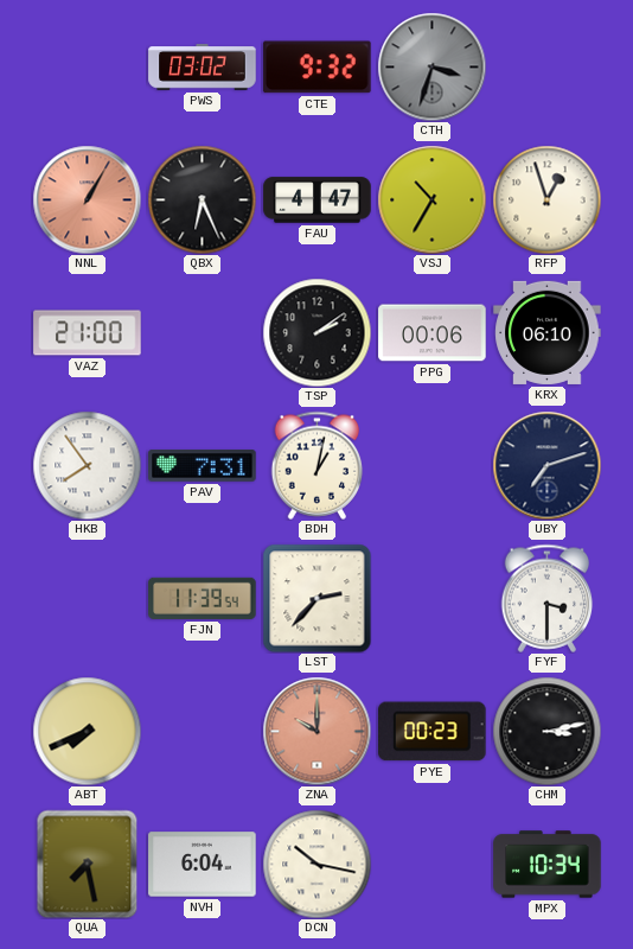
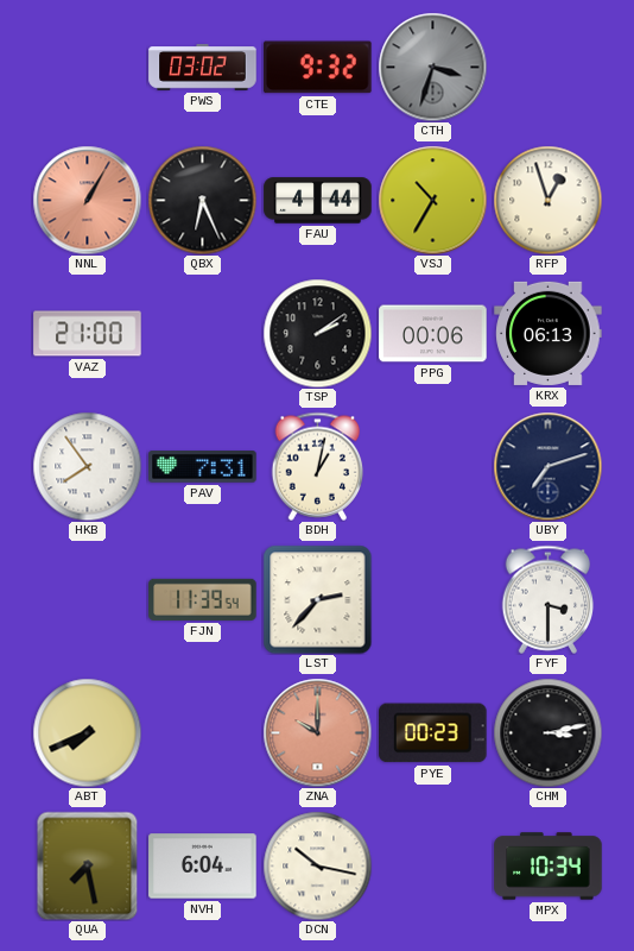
FAU: 4:47 -> 4:44 (318, 201)
KRX: 06:10 -> 06:13 (549, 333)
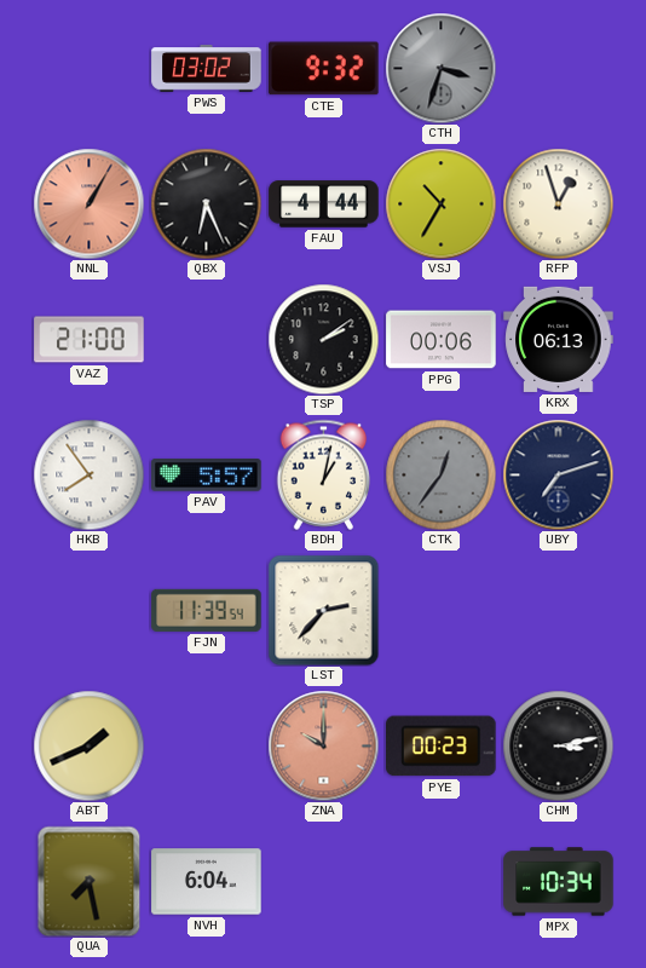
PAV: 7:31 -> 5:57 (207, 476)
CTK: none -> 12:36 (440, 474)
FYF: 3:30 -> none (549, 599)
ABT: 7:41 -> 1:41 (88, 745)
DCN: 10:17 -> none (317, 865)
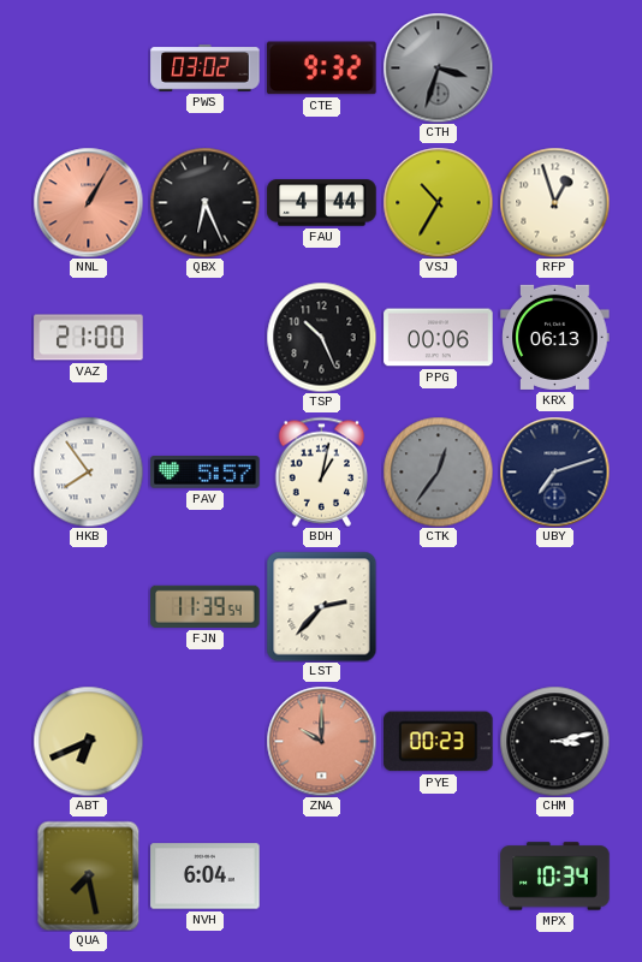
TSP: 2:09 -> 10:26 (321, 337)
ABT: 1:41 -> 6:41 (88, 741)
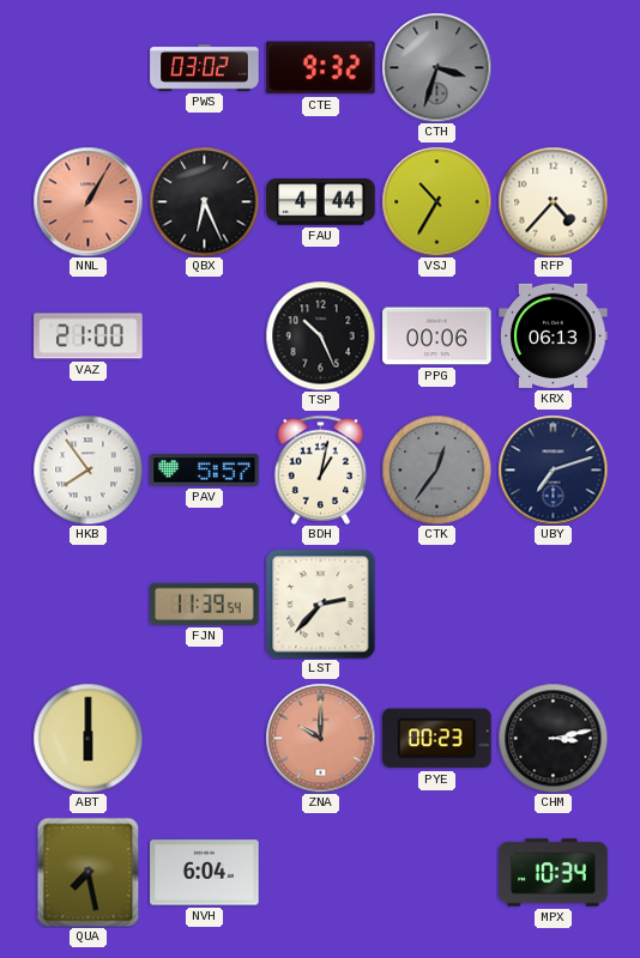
RFP: 12:57 -> 4:37 (553, 201)
ABT: 6:41 -> 6:00 (87, 738)
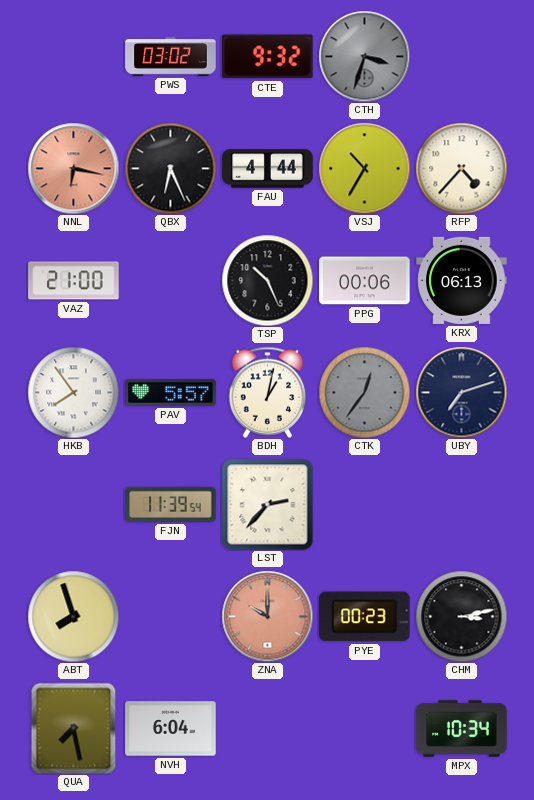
NNL: 1:05 -> 6:17 (73, 168)
ABT: 6:00 -> 7:57 (73, 616)
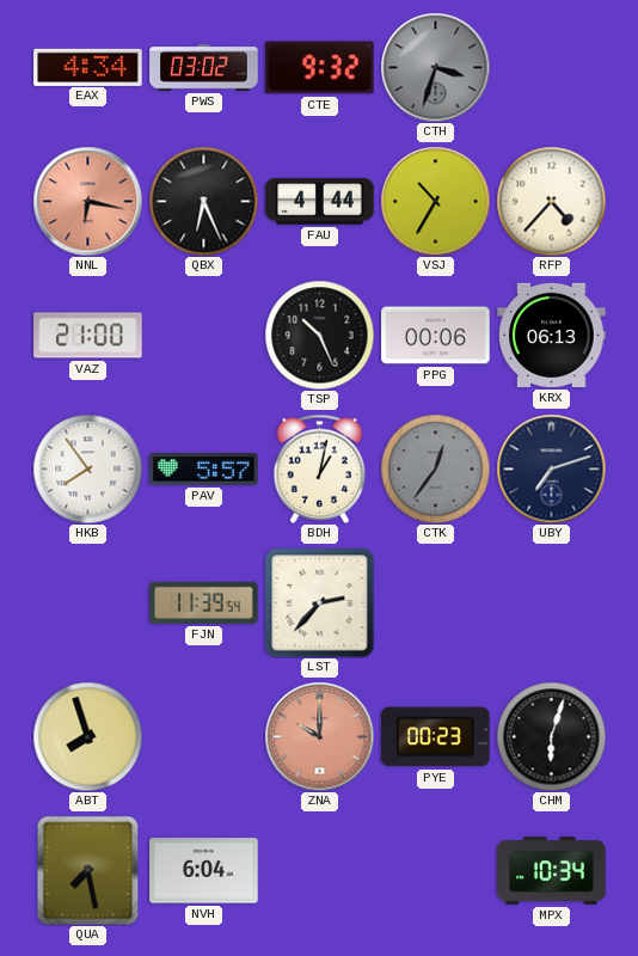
EAX: none -> 4:34 (88, 67)
CHM: 3:13 -> 6:03 (551, 736)
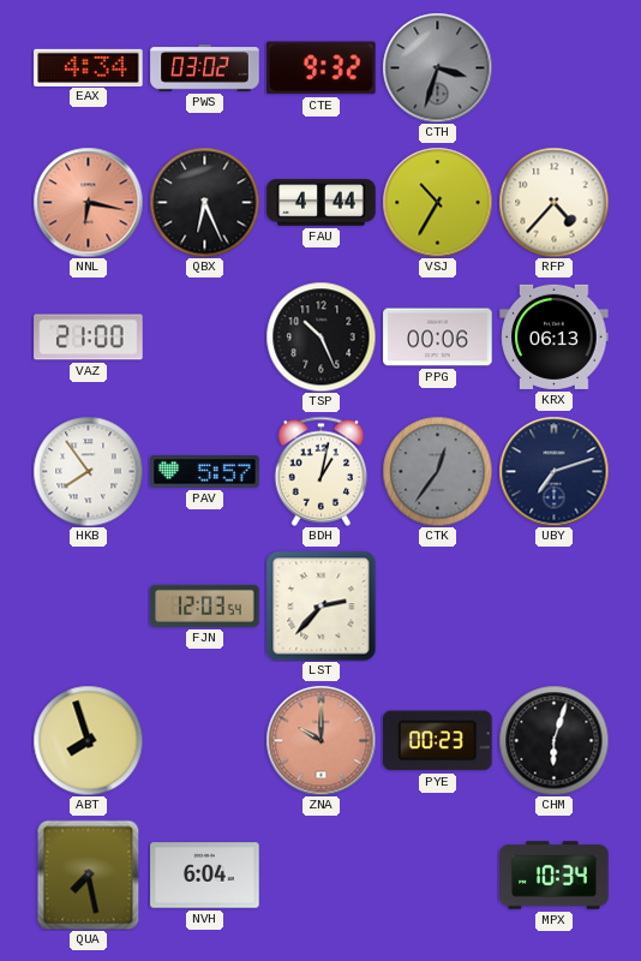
FJN: 11:39 -> 12:03 (205, 605)
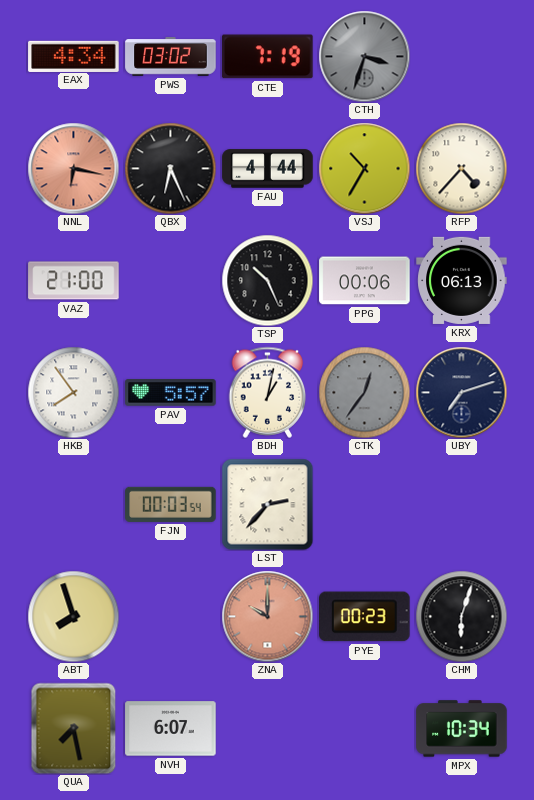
CTE: 9:32 -> 7:19 (268, 57)
FJN: 12:03 -> 00:03 (171, 504)
NVH: 6:04 -> 6:07 (171, 729)
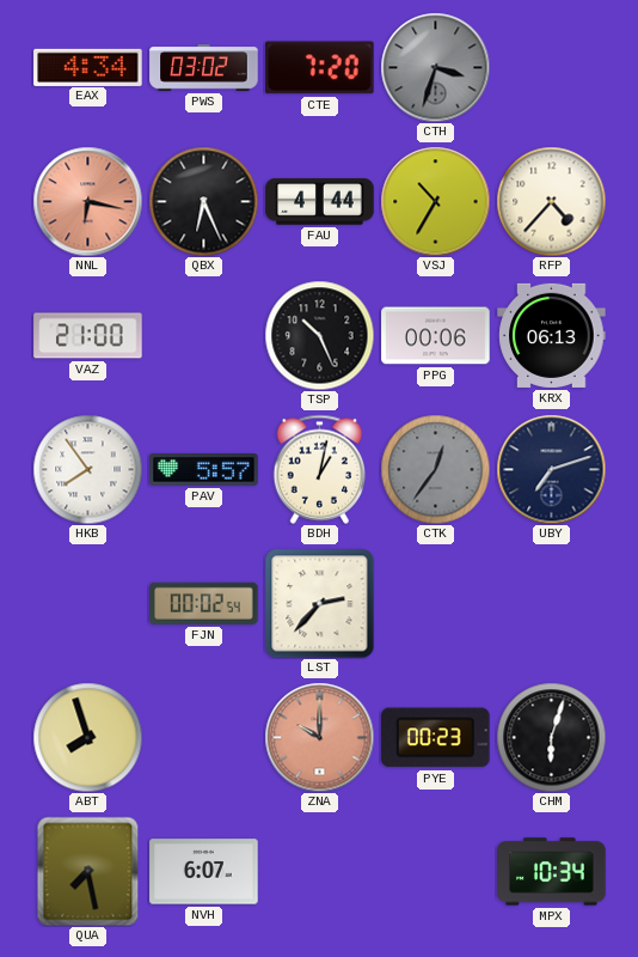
CTE: 7:19 -> 7:20 (320, 68)
FJN: 00:03 -> 00:02 (204, 603)
